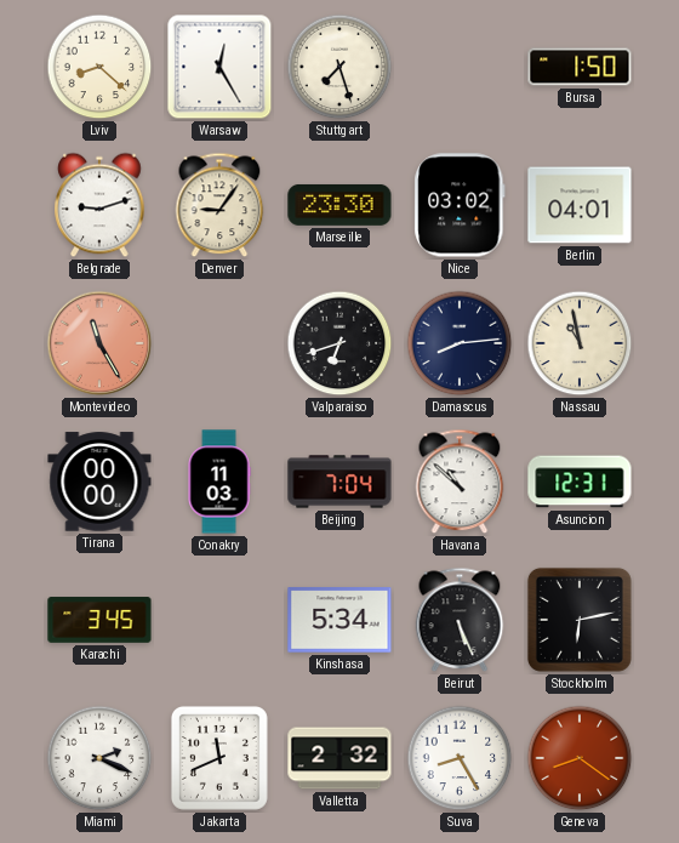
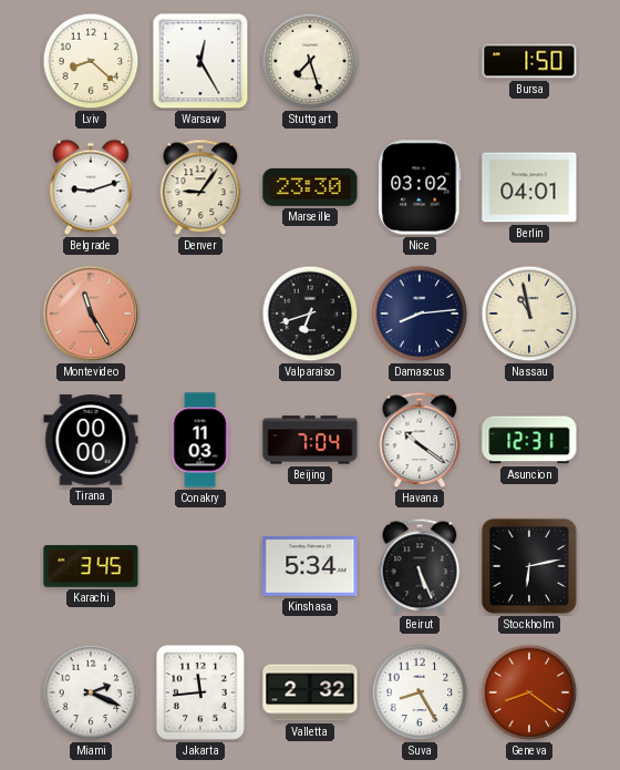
Havana: 10:52 -> 10:21 (420, 440)
Jakarta: 11:41 -> 11:44 (200, 692)
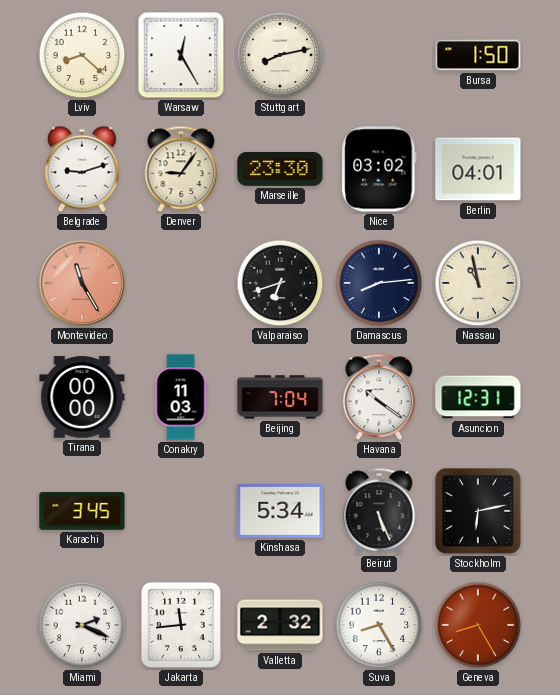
Stuttgart: 7:27 -> 8:13 (280, 55)
Geneva: 8:21 -> 8:25 (478, 625)
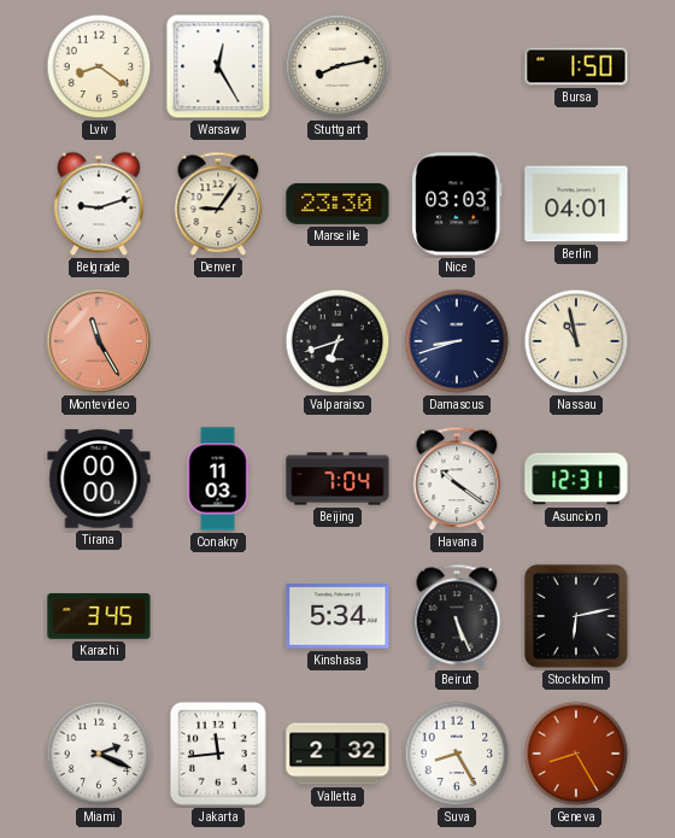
Lviv: 8:22 -> 8:21 (99, 66)
Nice: 03:02 -> 03:03 (457, 204)
Damascus: 8:14 -> 8:42 (457, 341)
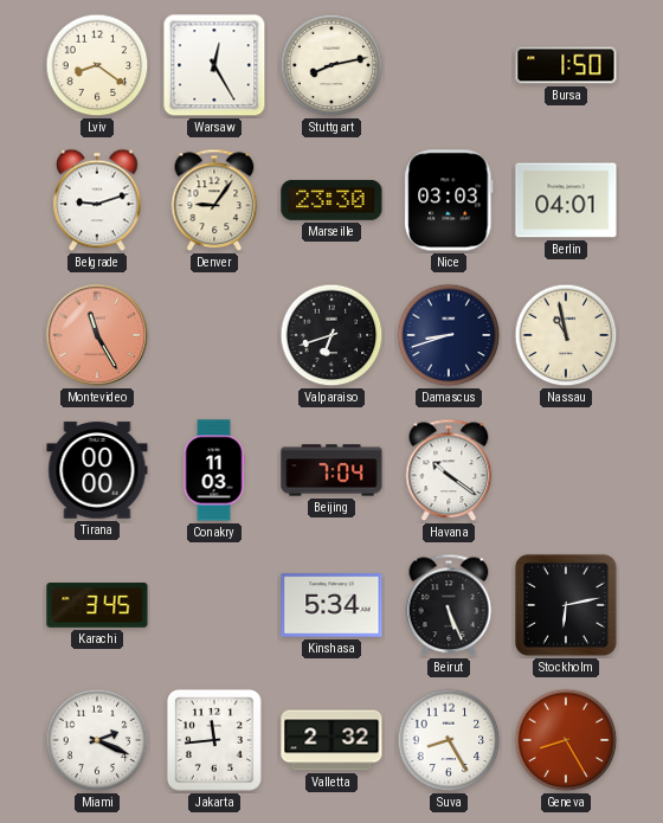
Asuncion: 12:31 -> none (576, 479)
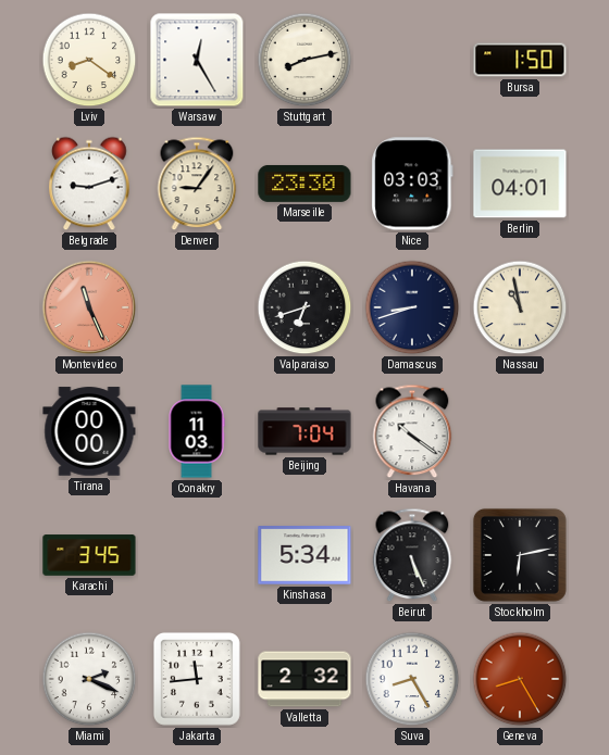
Montevideo: 11:25 -> 11:26 (89, 307)
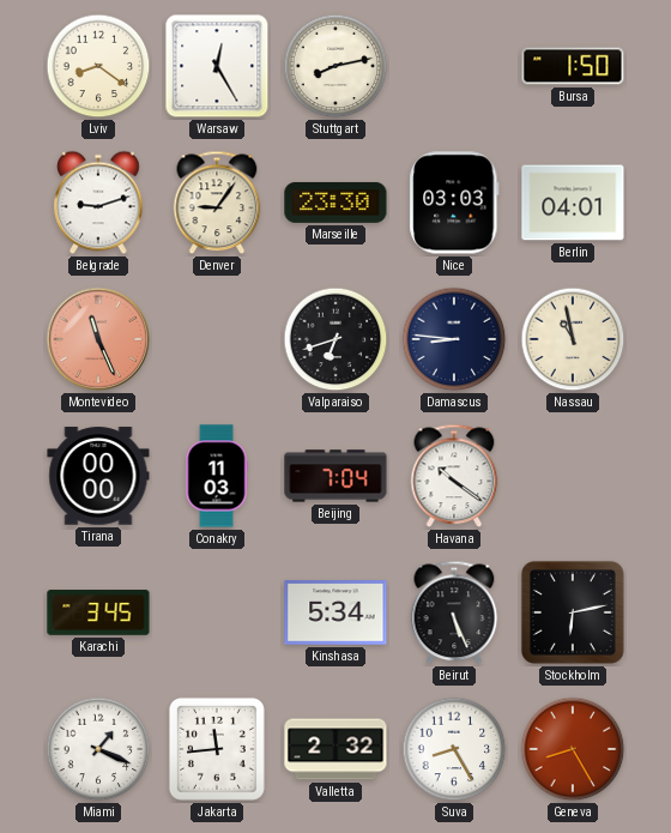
Damascus: 8:42 -> 8:46 (454, 339)
Miami: 2:19 -> 1:19 (98, 749)
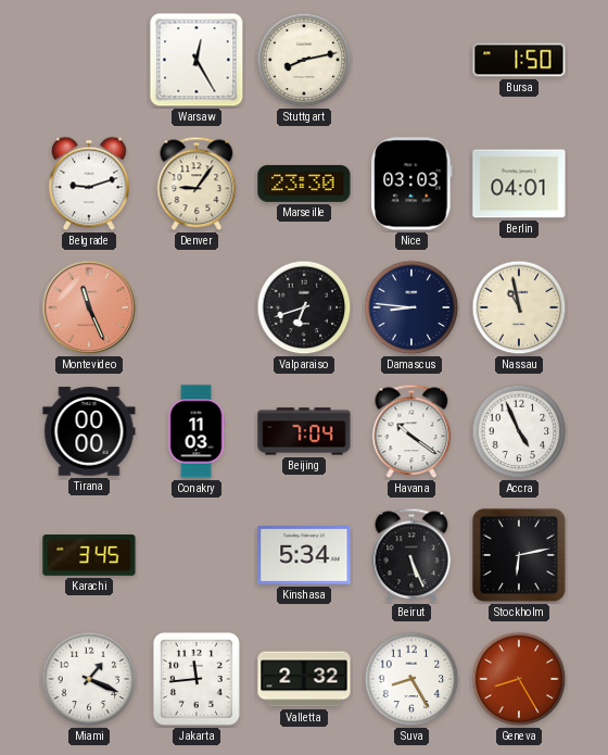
Lviv: 8:21 -> none (98, 66)
Accra: none -> 4:56 (519, 431)
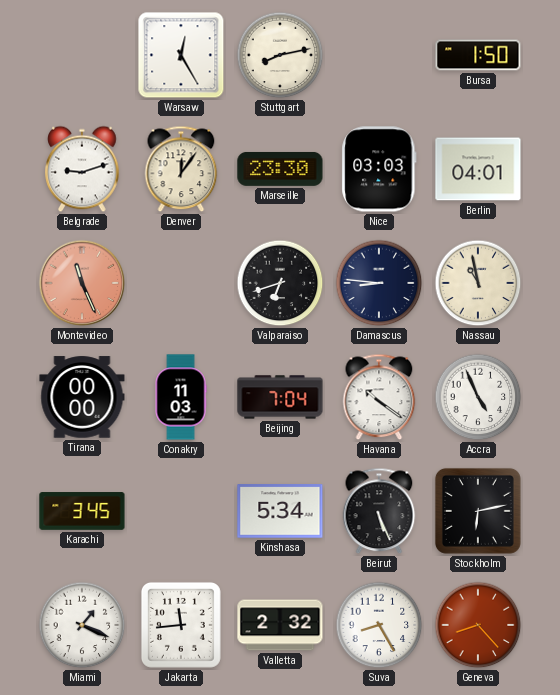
Denver: 9:06 -> 12:06 (181, 169)
Geneva: 8:25 -> 8:23 (478, 625)
